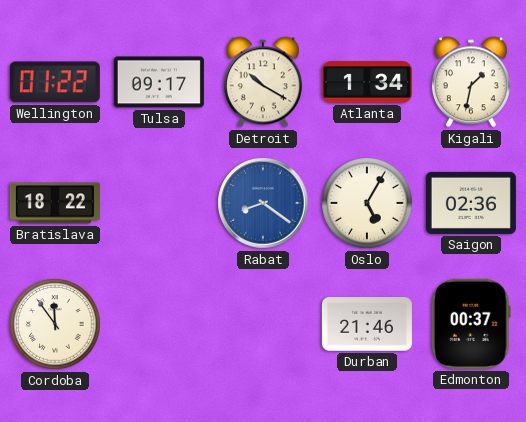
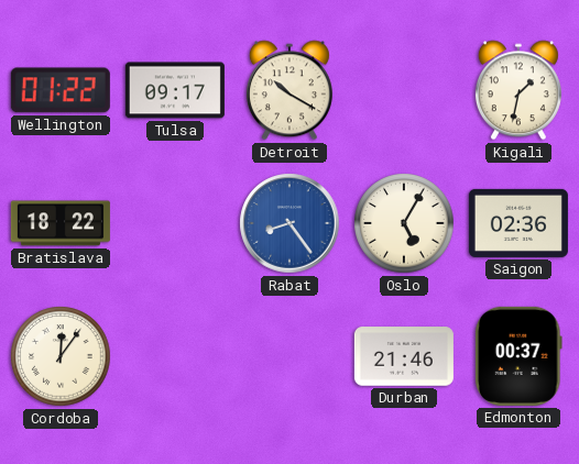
Atlanta: 1:34 -> none (367, 82)
Rabat: 8:21 -> 8:24 (289, 223)
Cordoba: 11:54 -> 12:06 (61, 356)
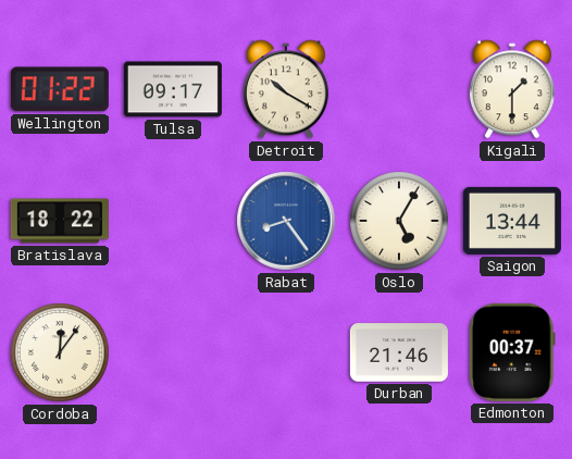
Kigali: 1:32 -> 1:30 (512, 89)
Saigon: 02:36 -> 13:44 (512, 221)
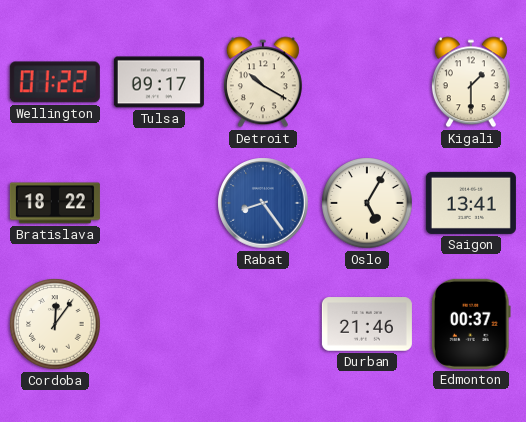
Saigon: 13:44 -> 13:41 (471, 203)
